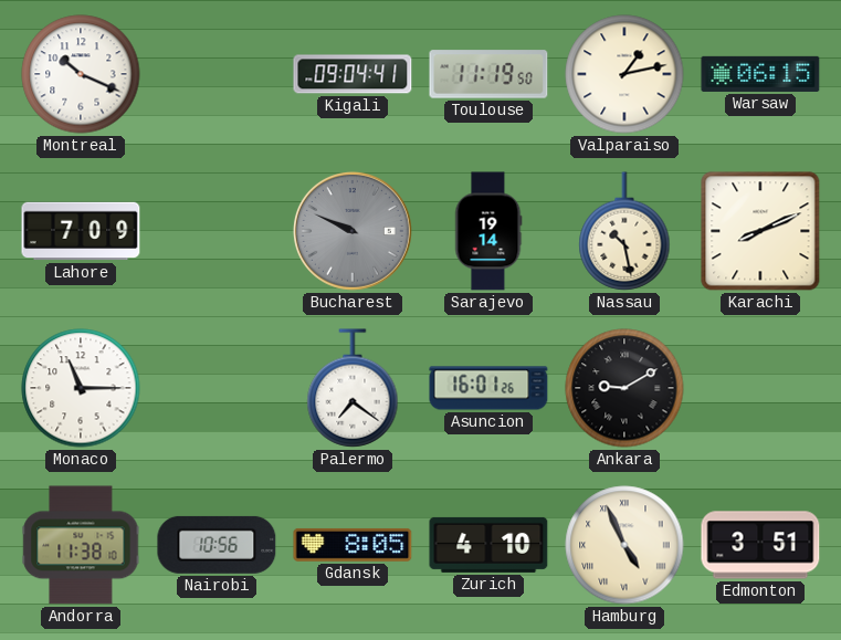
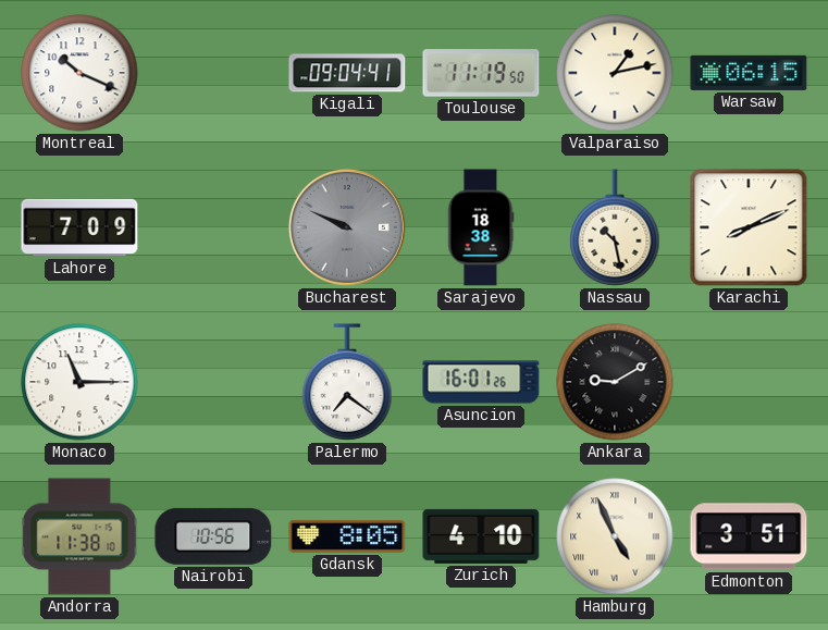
Sarajevo: 19:14 -> 18:38 (481, 227)
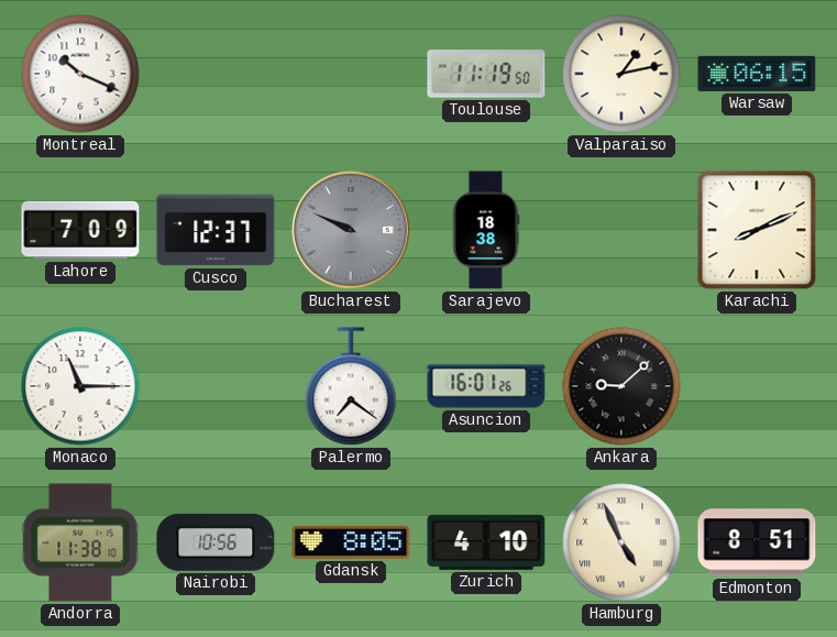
Kigali: 09:04 -> none (347, 73)
Cusco: none -> 12:37 (216, 230)
Nassau: 10:28 -> none (615, 227)
Ankara: 9:10 -> 9:08 (621, 386)
Edmonton: 3:51 -> 8:51 (757, 542)
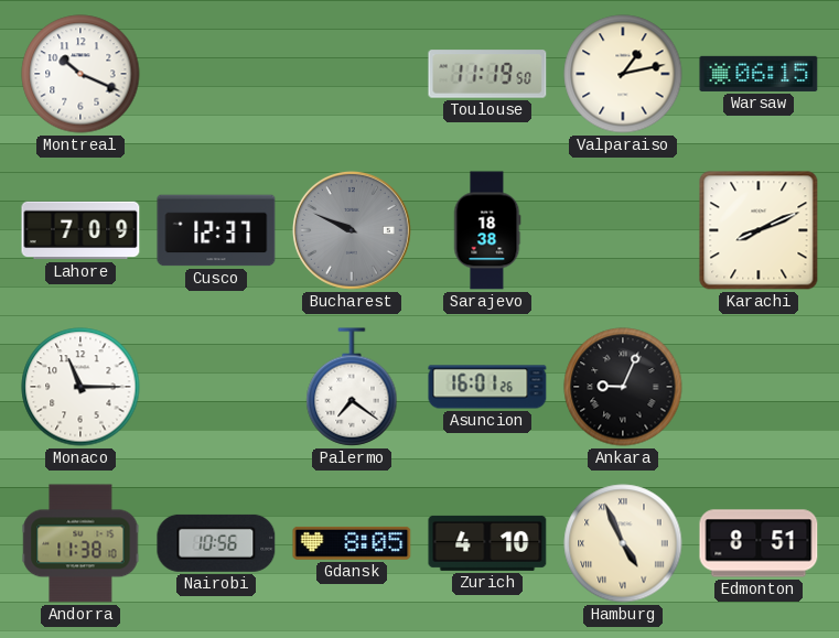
Ankara: 9:08 -> 9:04 (623, 387)
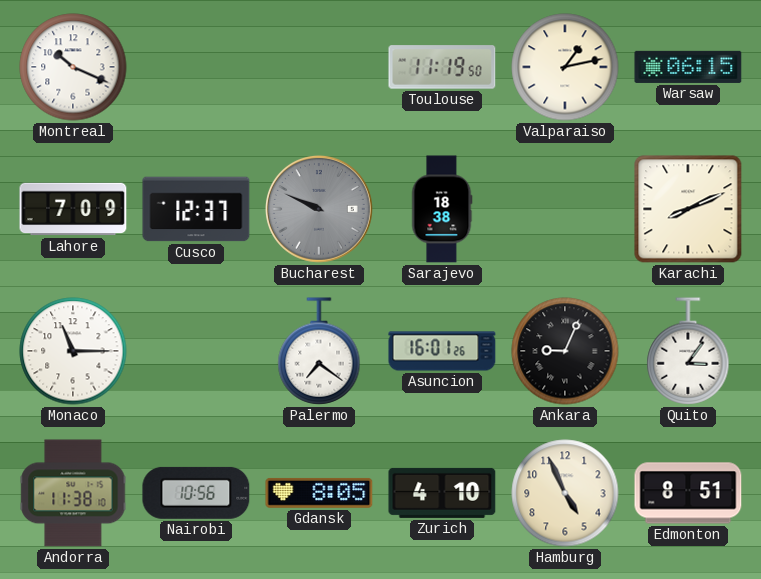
Quito: none -> 3:06 (688, 351)
Hamburg numerals: Roman -> Arabic (565, 493)
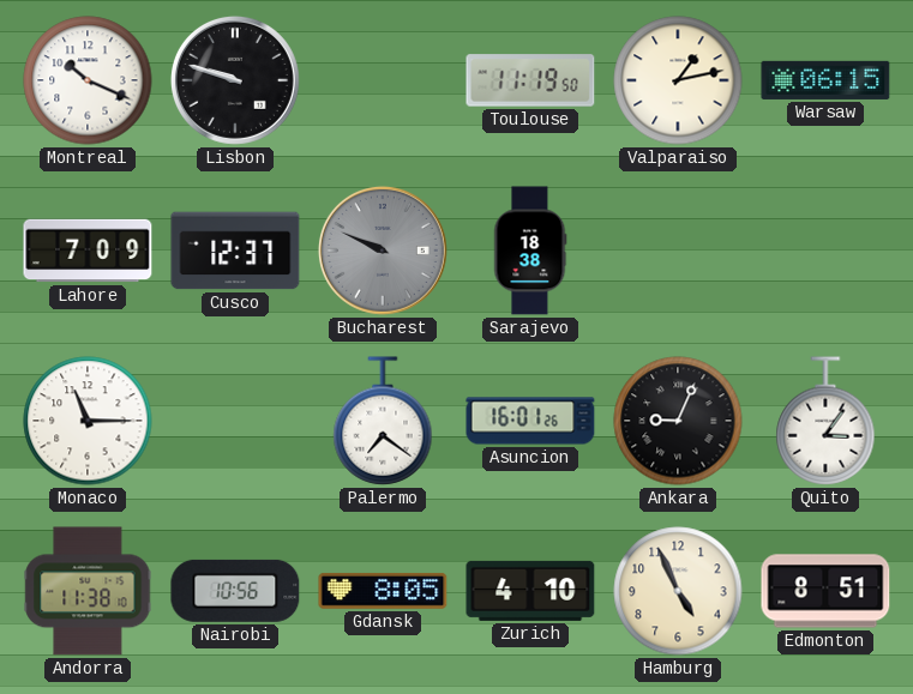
Lisbon: none -> 9:48 (235, 80)
Karachi: 8:11 -> none (688, 209)
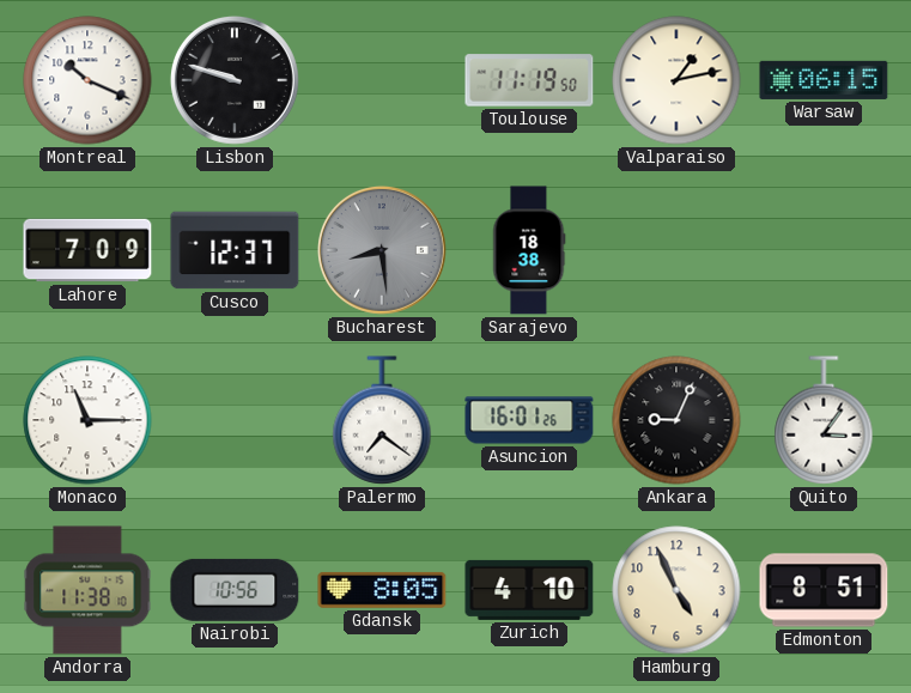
Bucharest: 9:49 -> 8:29 (382, 250)
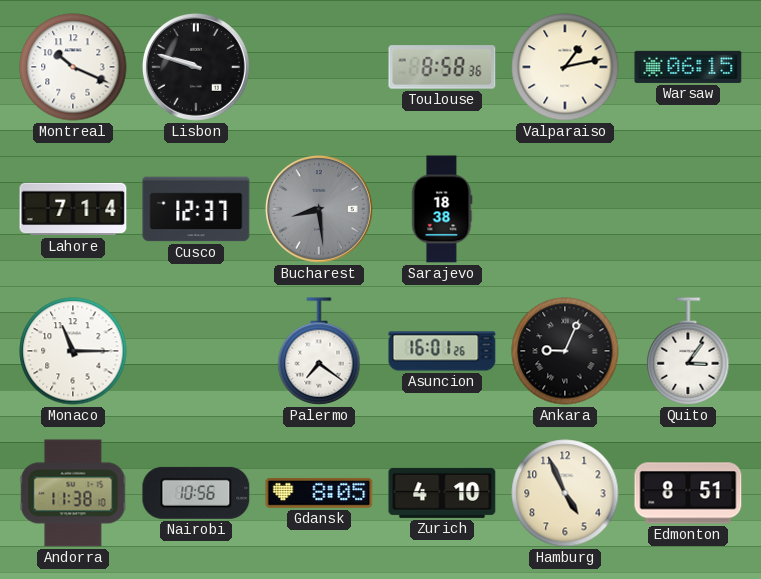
Toulouse: 11:19 -> 8:58 (442, 67)
Lahore: 7:09 -> 7:14 (73, 209)
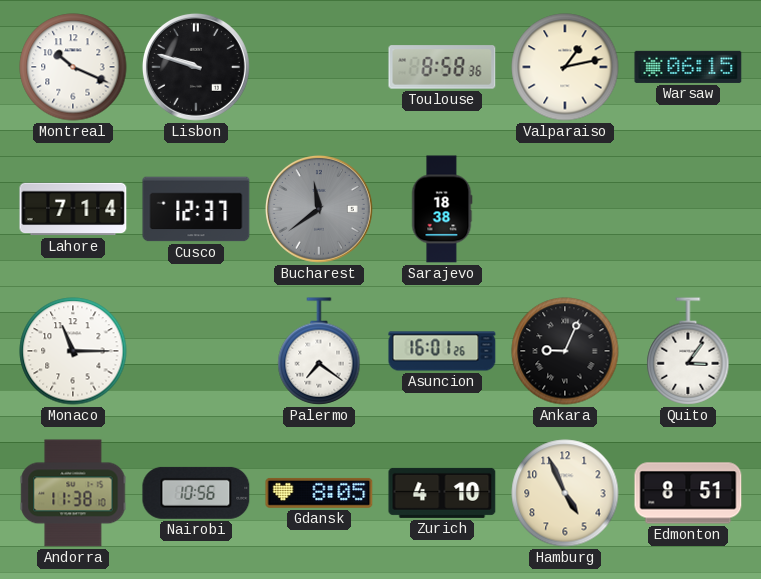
Bucharest: 8:29 -> 11:39 (319, 209)
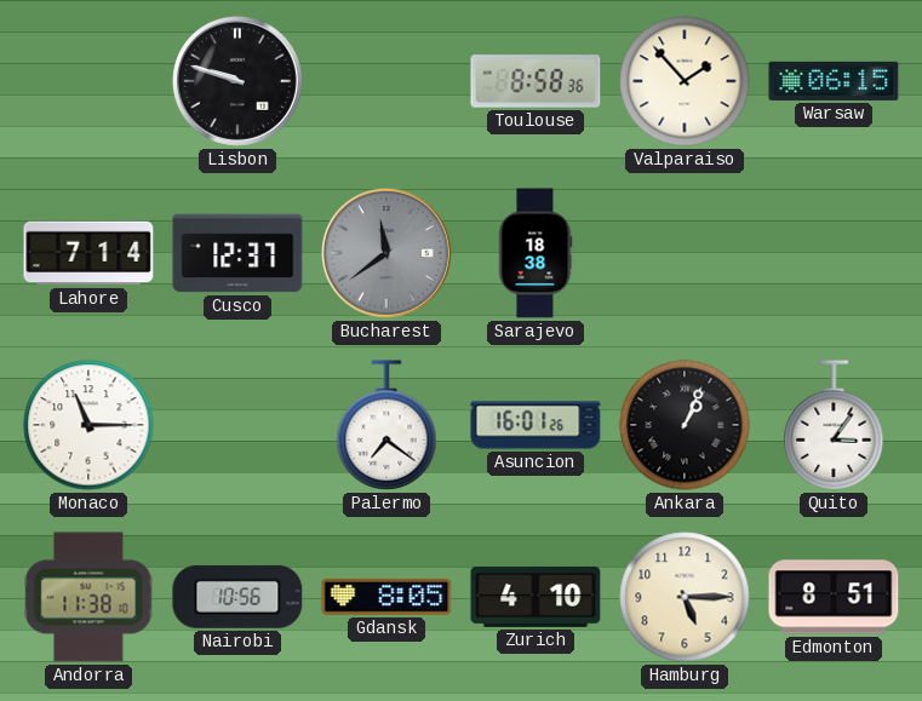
Montreal: 10:19 -> none (73, 67)
Valparaiso: 1:13 -> 1:53 (685, 81)
Ankara: 9:04 -> 1:04 (685, 425)
Hamburg: 4:56 -> 5:15 (685, 597)
